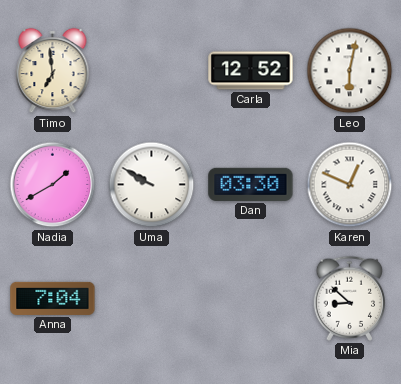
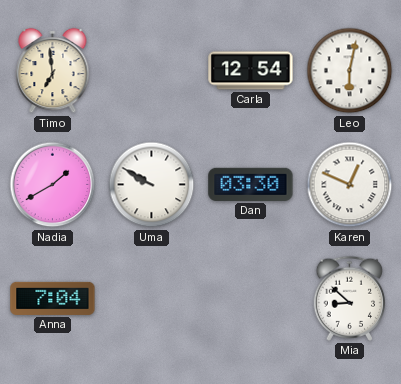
Carla: 12:52 -> 12:54 (251, 71)
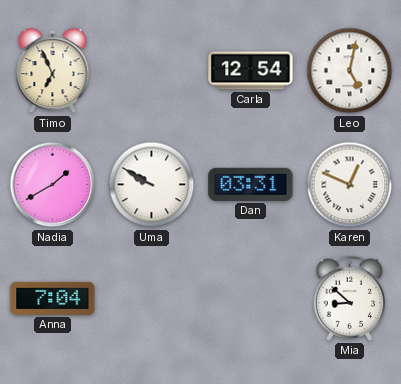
Timo: 6:59 -> 6:56 (53, 71)
Leo: 6:02 -> 5:02 (350, 71)
Dan: 03:30 -> 03:31 (251, 184)
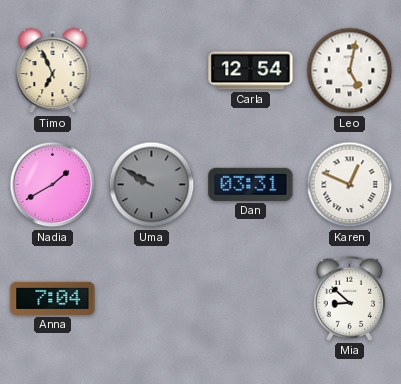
Uma dial: white -> grey (152, 185)
